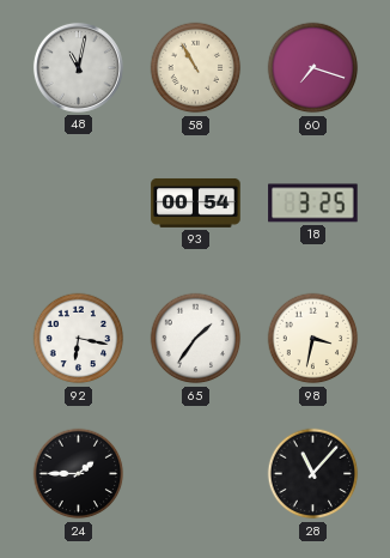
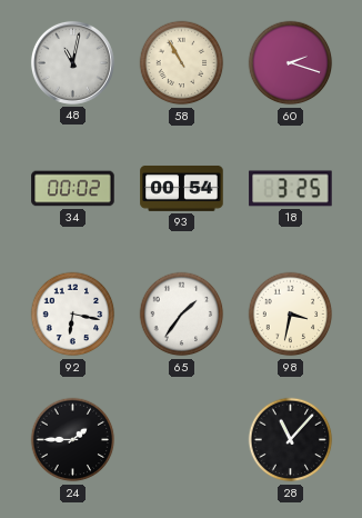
60: 7:18 -> 2:18 (291, 63)
34: none -> 00:02 (73, 189)
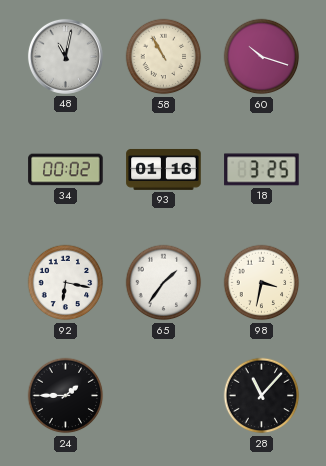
60: 2:18 -> 10:18 (262, 57)
93: 00:54 -> 01:16 (164, 169)
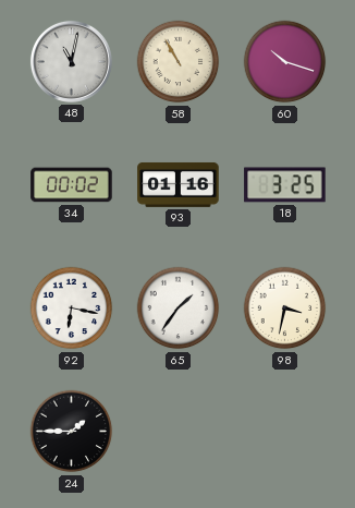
28: 11:07 -> none (262, 396)
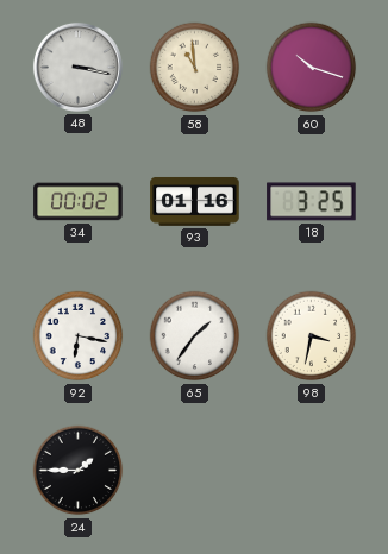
48: 11:02 -> 3:17 (77, 67)
58: 10:55 -> 10:59 (195, 68)
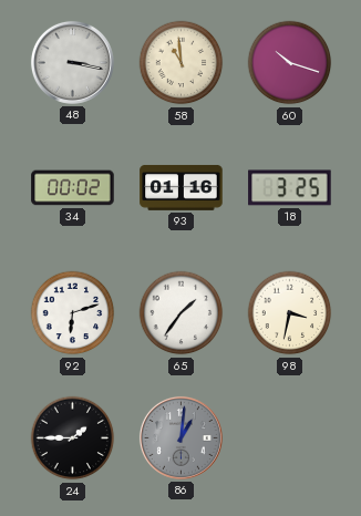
92: 6:17 -> 6:12 (73, 313)
86: none -> 1:01 (180, 437)
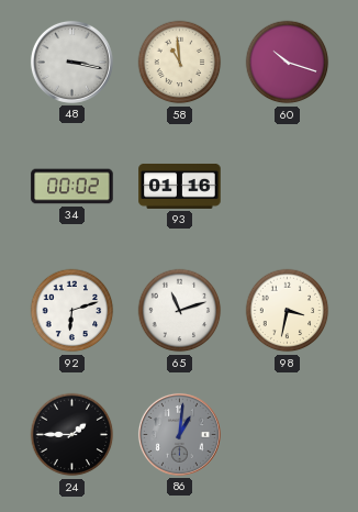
18: 3:25 -> none (290, 188)
65: 1:36 -> 11:12 (180, 311)
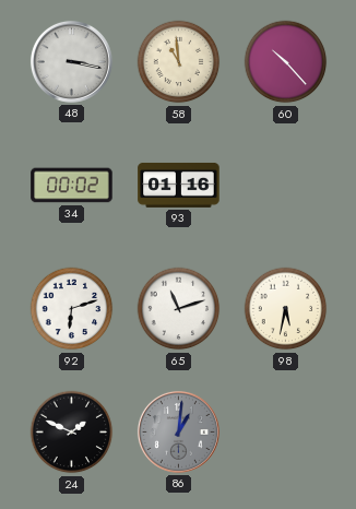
60: 10:18 -> 10:23 (286, 62)
98: 3:32 -> 5:32 (286, 309)
24: 1:45 -> 1:49 (72, 433)
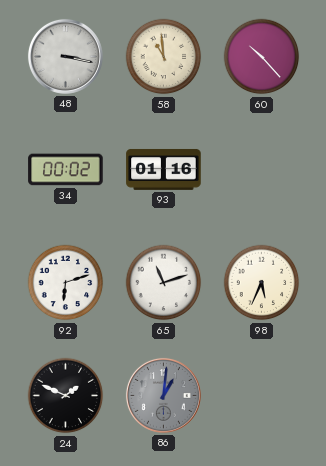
98: 5:32 -> 5:34 (262, 283)
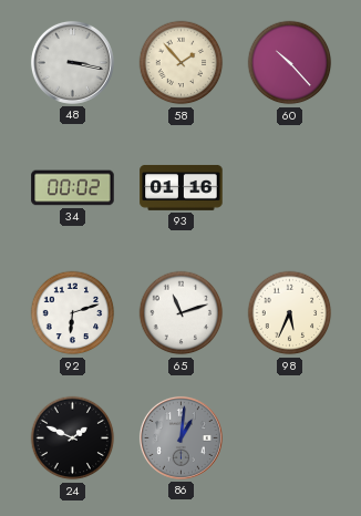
58: 10:59 -> 1:53 (182, 63)
